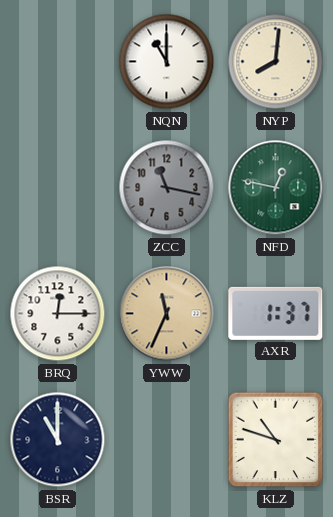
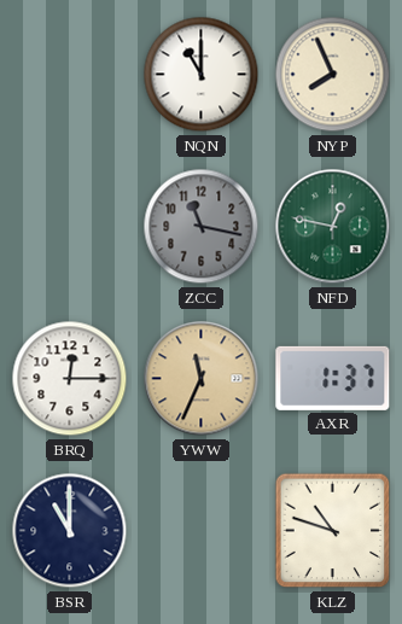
NYP: 8:01 -> 7:56 (333, 75)
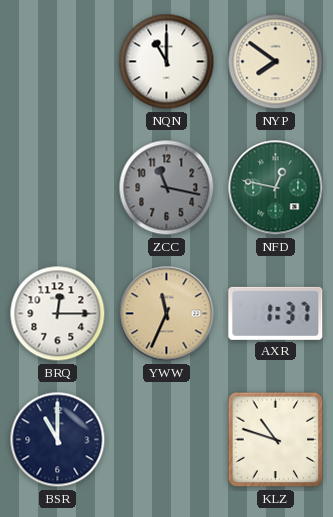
NYP: 7:56 -> 7:51 (276, 62)
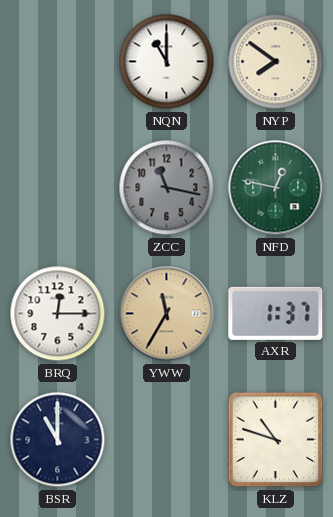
YWW: 11:34 -> 11:35 (167, 314)
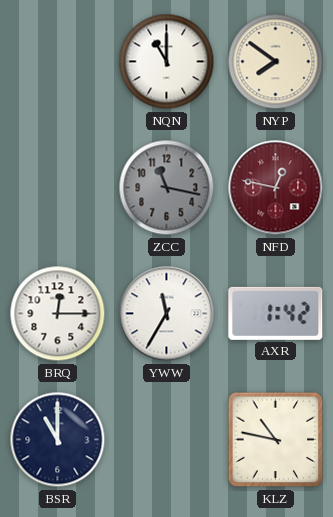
NFD dial: green -> burgundy (276, 188)
YWW dial: champagne -> white (167, 314)
AXR: 1:37 -> 1:42 (276, 313)
KLZ: 10:48 -> 10:47 (276, 440)
